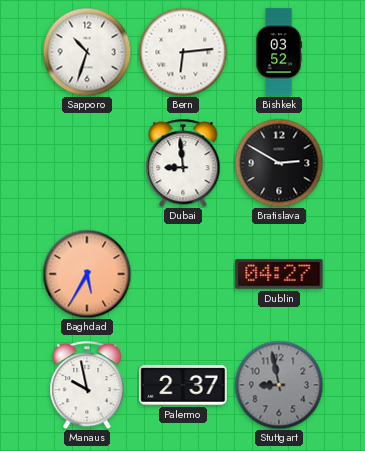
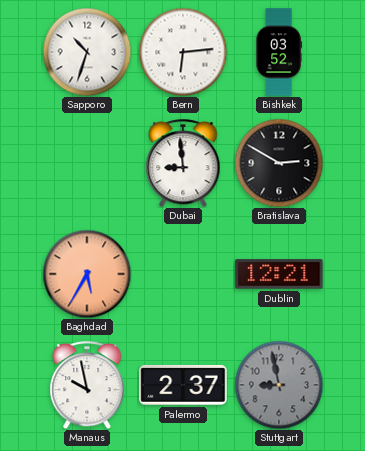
Dublin: 04:27 -> 12:21 (279, 274)
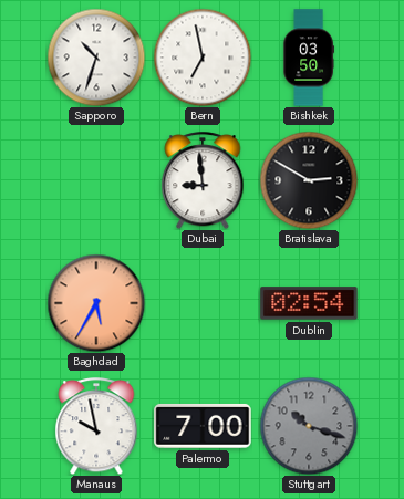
Bern: 6:14 -> 6:58 (203, 58)
Bishkek: 03:52 -> 03:50 (309, 58)
Dublin: 12:21 -> 02:54 (309, 303)
Palermo: 2:37 -> 7:00 (203, 426)
Stuttgart: 8:58 -> 10:18 (309, 426)
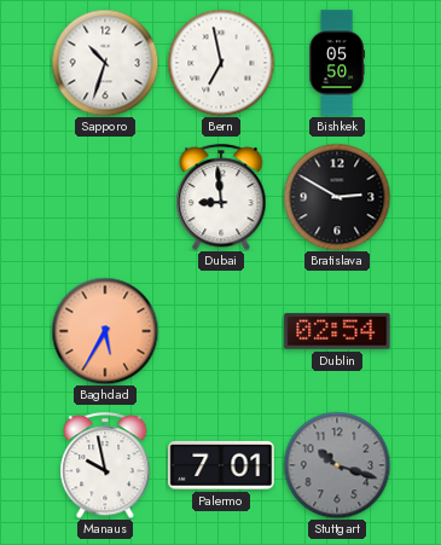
Bishkek: 03:50 -> 05:50 (337, 63)
Palermo: 7:00 -> 7:01 (221, 465)
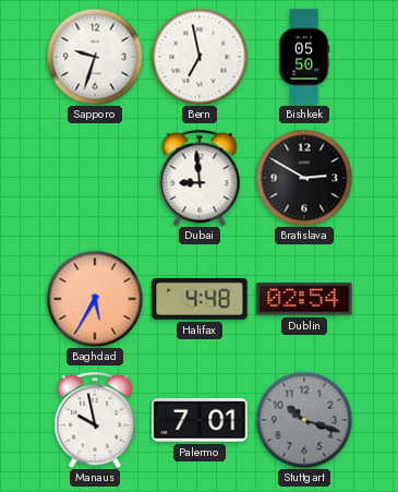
Sapporo: 10:33 -> 9:33 (95, 57)
Halifax: none -> 4:48 (200, 300)
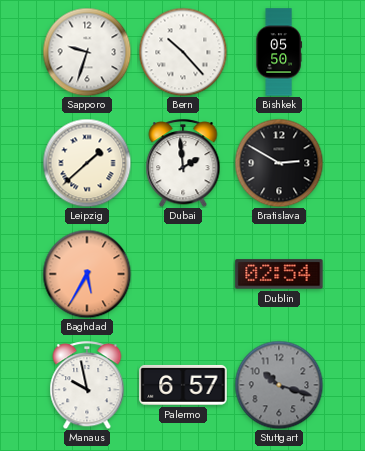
Bern: 6:58 -> 10:23 (183, 52)
Leipzig: none -> 1:38 (87, 163)
Dubai: 8:59 -> 1:59 (183, 163)
Halifax: 4:48 -> none (200, 300)
Palermo: 7:01 -> 6:57 (183, 385)
